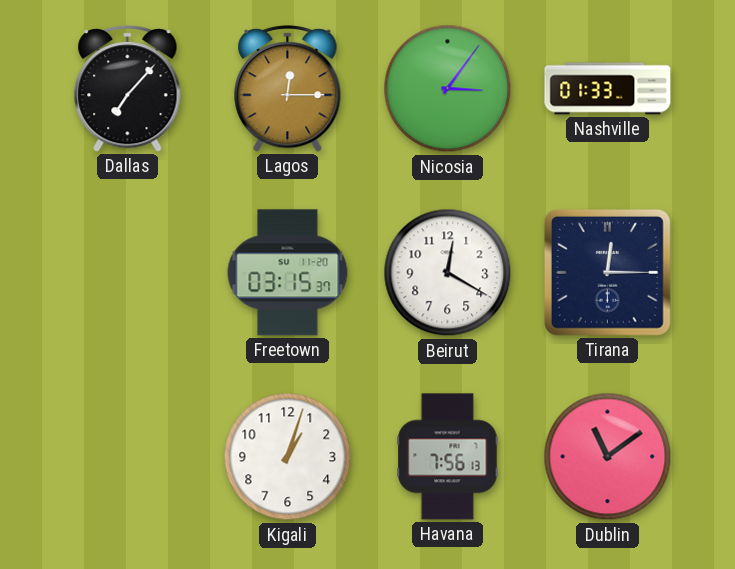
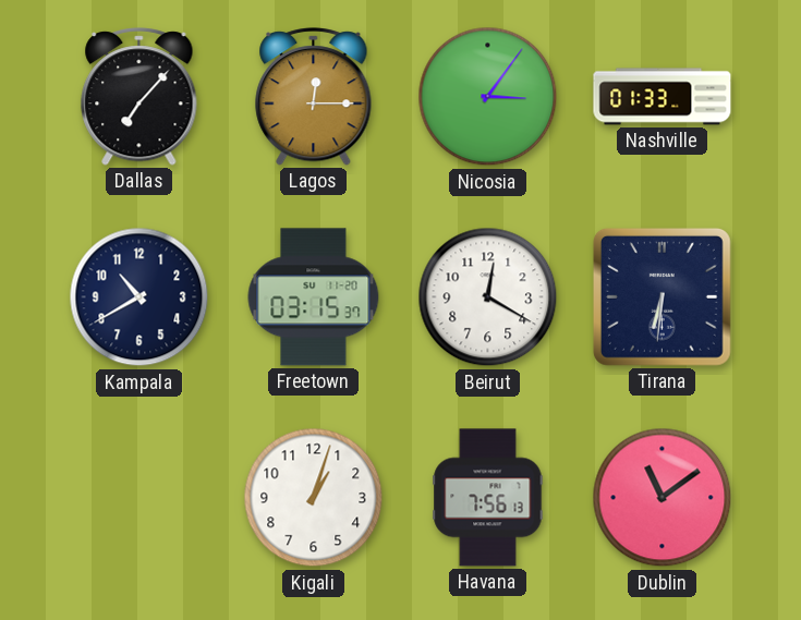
Kampala: none -> 10:40 (139, 297)
Tirana: 12:15 -> 6:31 (662, 296)
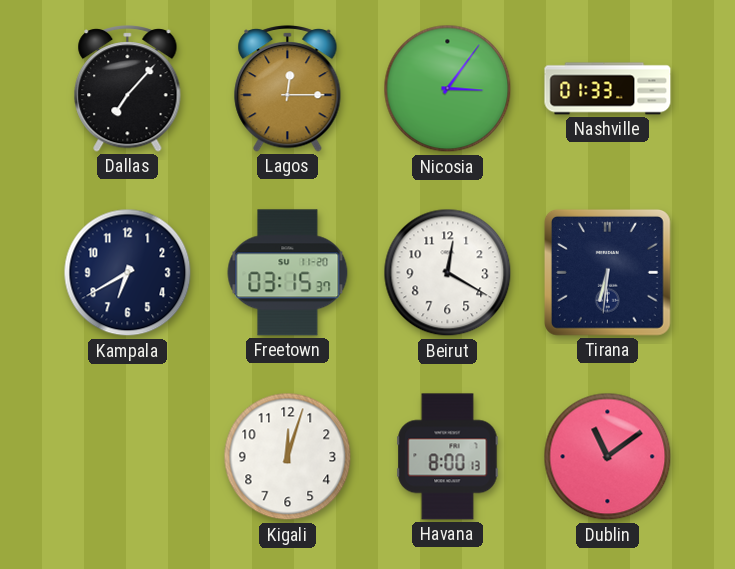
Kampala: 10:40 -> 6:40 (128, 273)
Kigali: 1:03 -> 12:03 (288, 457)
Havana: 7:56 -> 8:00 (448, 457)
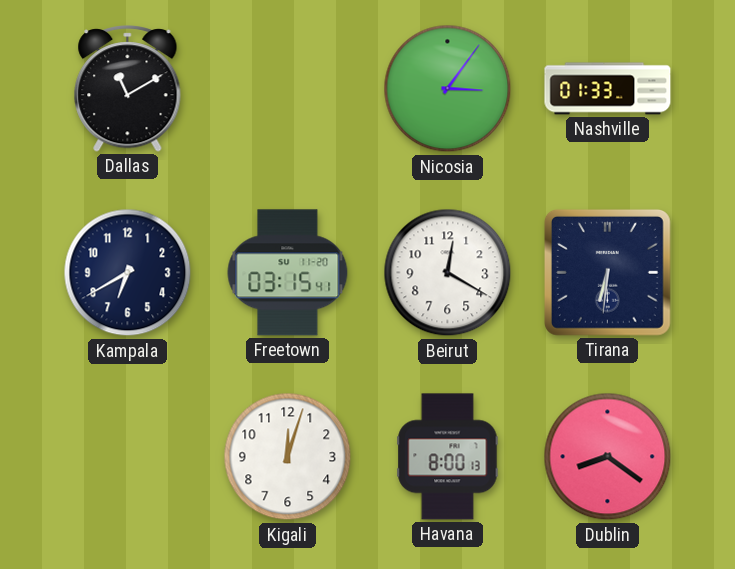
Dallas: 7:07 -> 11:10 (128, 89)
Lagos: 12:15 -> none (288, 89)
Freetown: 03:15:37 -> 03:15:41 (288, 273)
Dublin: 11:09 -> 8:21 (608, 457)
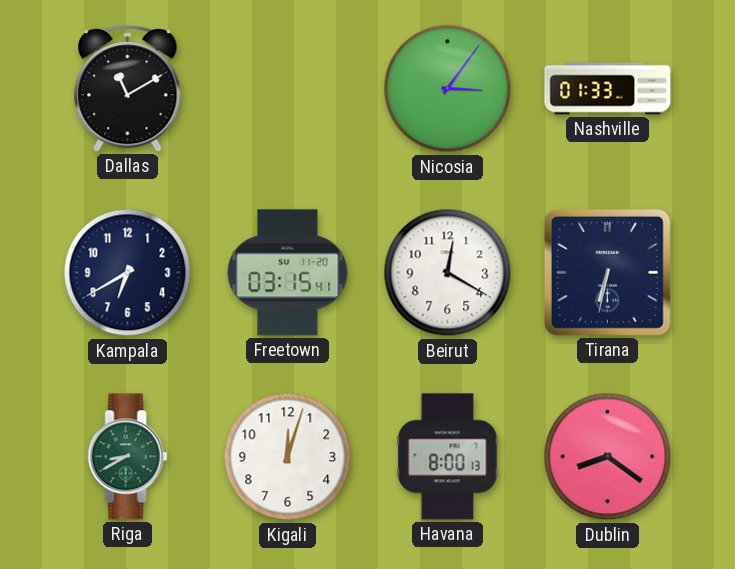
Tirana: 6:31 -> 6:32 (607, 272)
Riga: none -> 8:40 (128, 457)
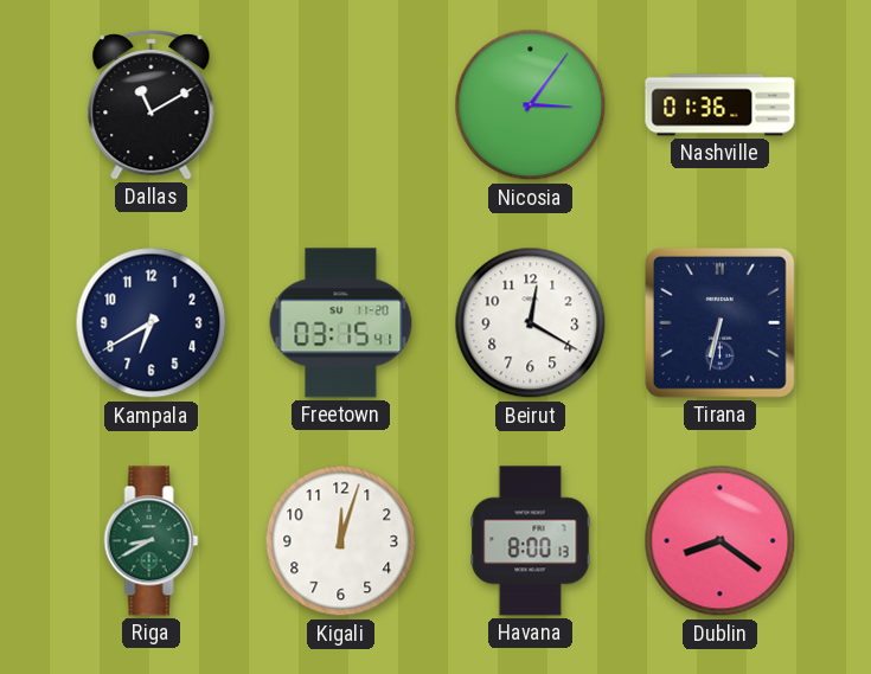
Nashville: 01:33 -> 01:36 (721, 105)
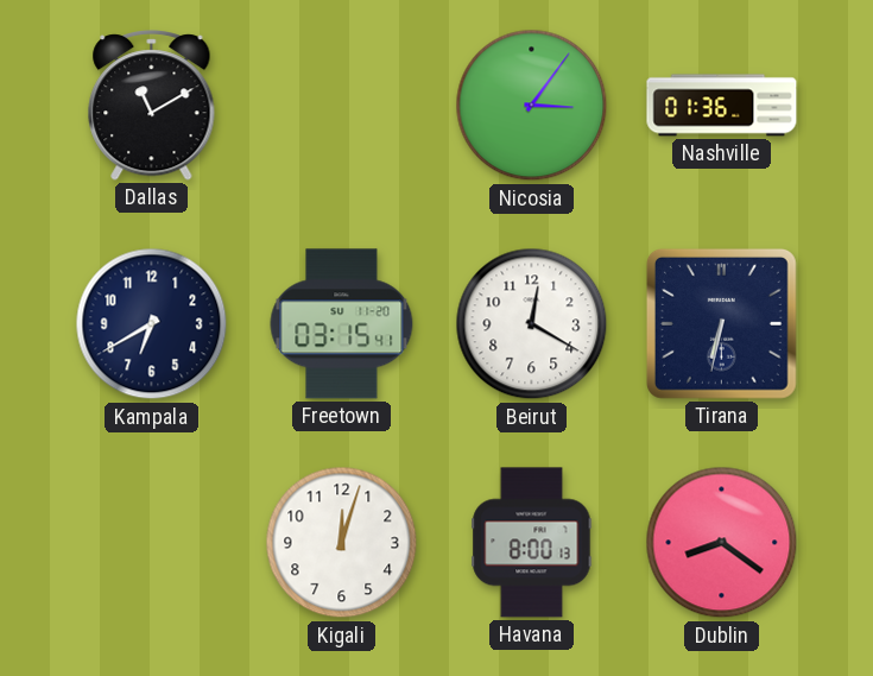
Riga: 8:40 -> none (152, 541)
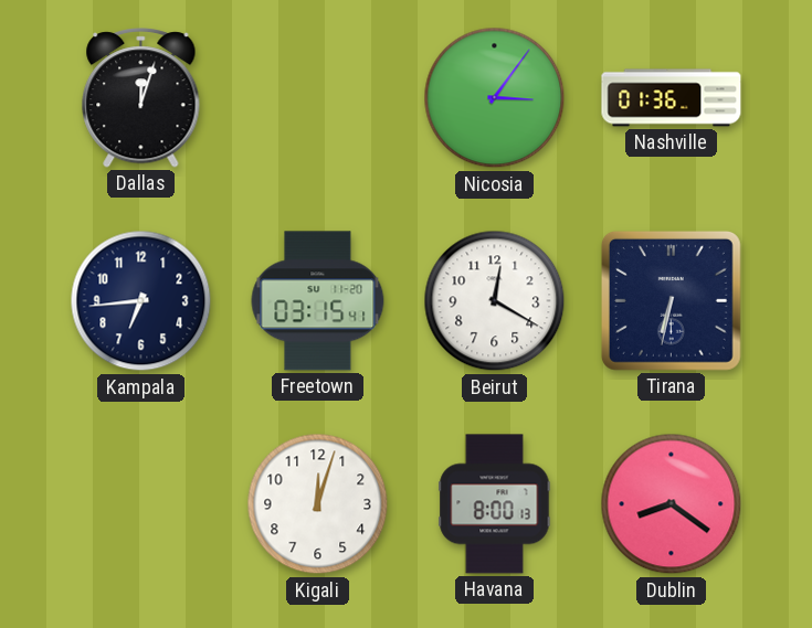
Dallas: 11:10 -> 12:03 (141, 98)
Kampala: 6:40 -> 6:44 (141, 301)
